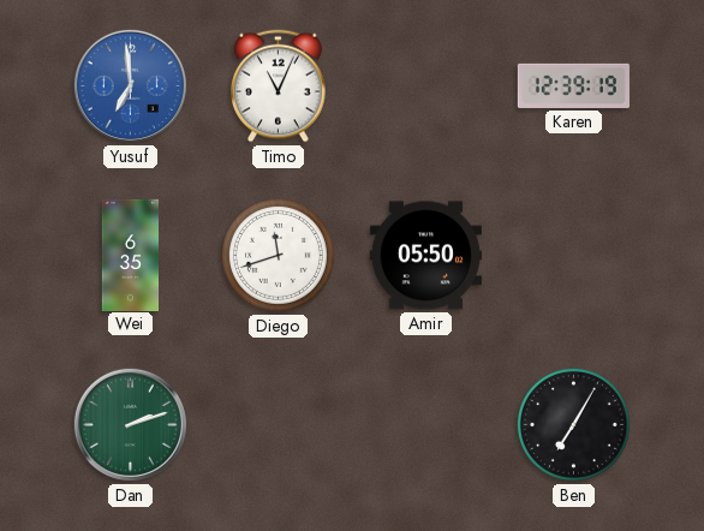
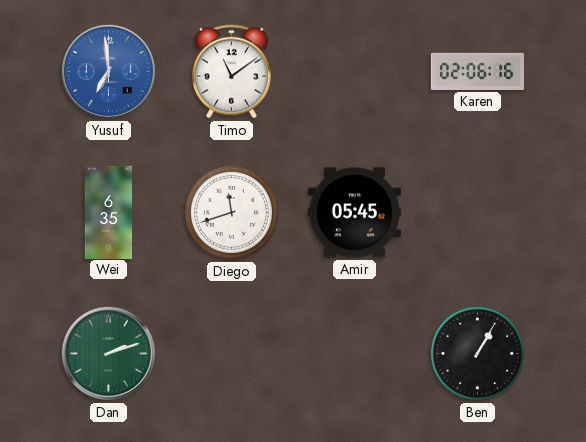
Timo: 11:04 -> 11:09 (232, 72)
Karen: 12:39 -> 02:06 (477, 71)
Amir: 05:50 -> 05:45 (354, 213)
Ben: 7:05 -> 1:05 (477, 353)
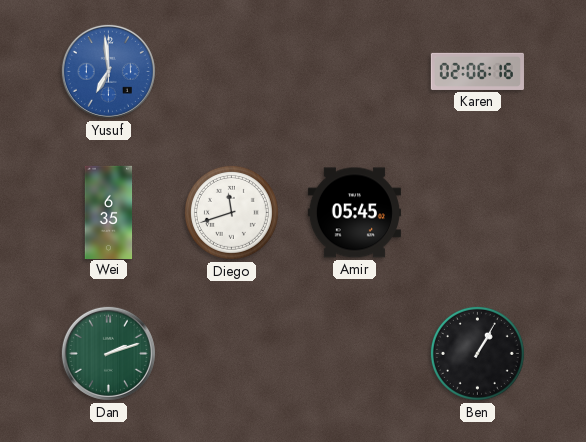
Timo: 11:09 -> none (232, 72)
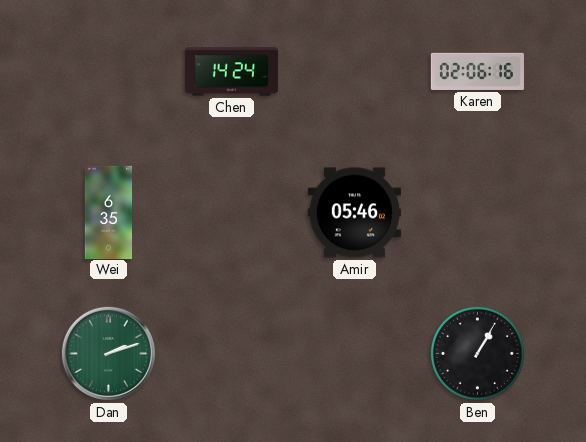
Yusuf: 6:59 -> none (108, 71)
Chen: none -> 14:24 (231, 72)
Diego: 11:42 -> none (231, 212)
Amir: 05:45 -> 05:46 (354, 213)
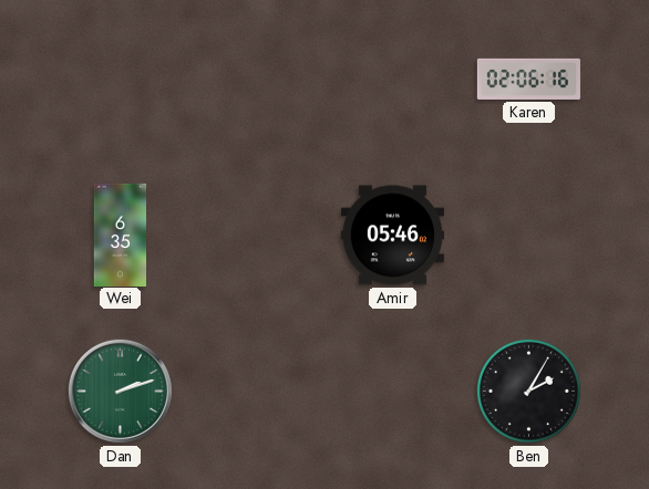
Chen: 14:24 -> none (231, 72)
Ben: 1:05 -> 2:05 (528, 391)
